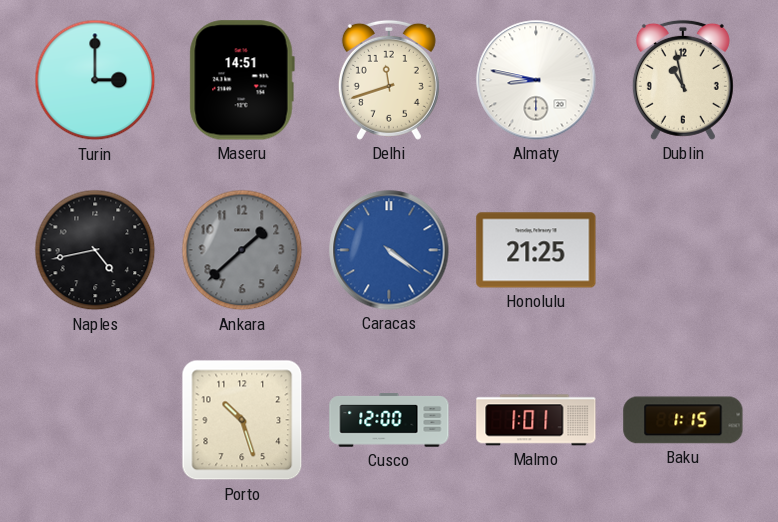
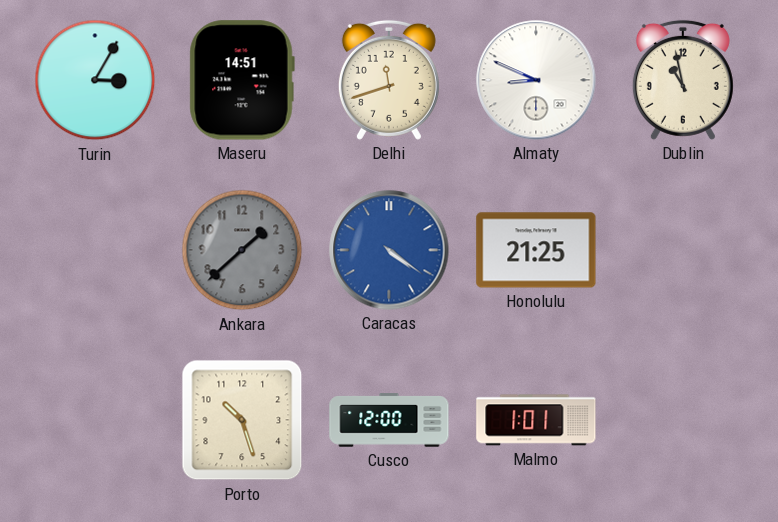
Turin: 3:00 -> 3:05 (95, 80)
Almaty: 8:47 -> 8:49 (536, 80)
Naples: 4:43 -> none (95, 250)
Baku: 1:15 -> none (683, 420)
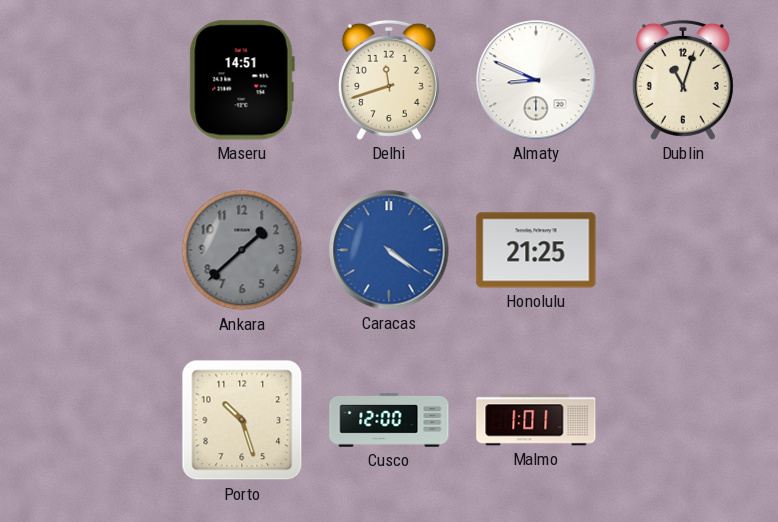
Turin: 3:05 -> none (95, 80)
Dublin: 10:58 -> 11:03 (683, 80)
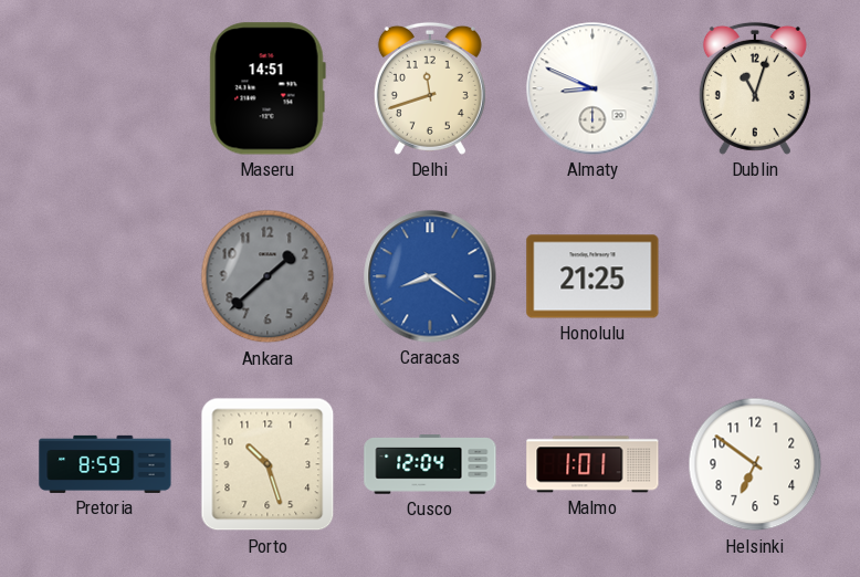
Caracas: 4:21 -> 8:21 (430, 276)
Pretoria: none -> 8:59 (105, 464)
Cusco: 12:00 -> 12:04 (430, 464)
Helsinki: none -> 6:51 (755, 464)
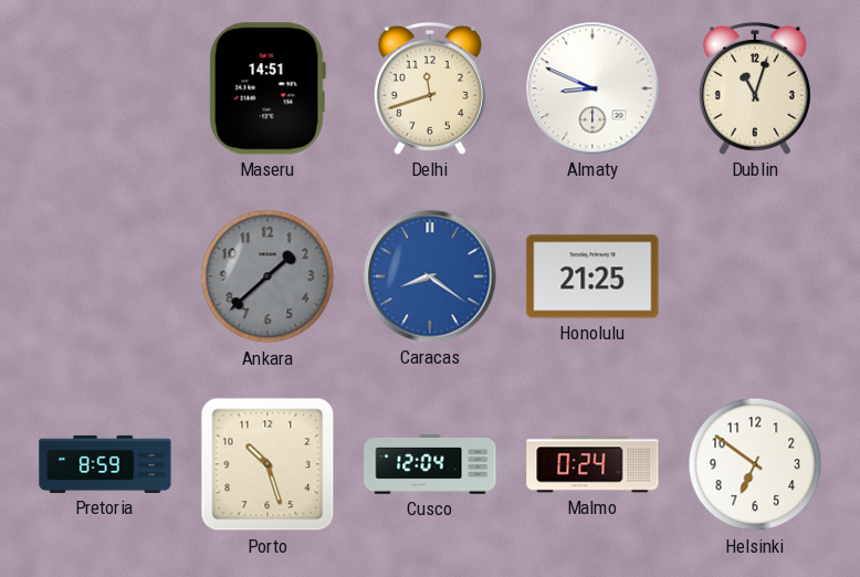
Malmo: 1:01 -> 0:24 (592, 464)
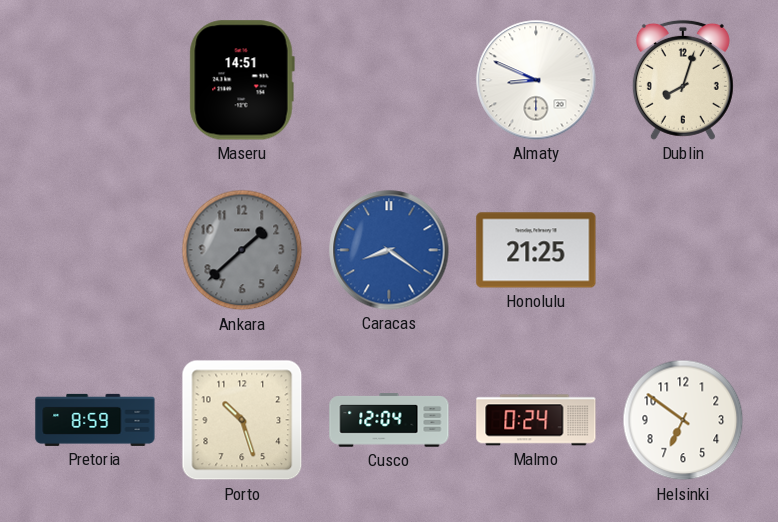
Delhi: 11:42 -> none (430, 88)
Dublin: 11:03 -> 8:03 (683, 80)
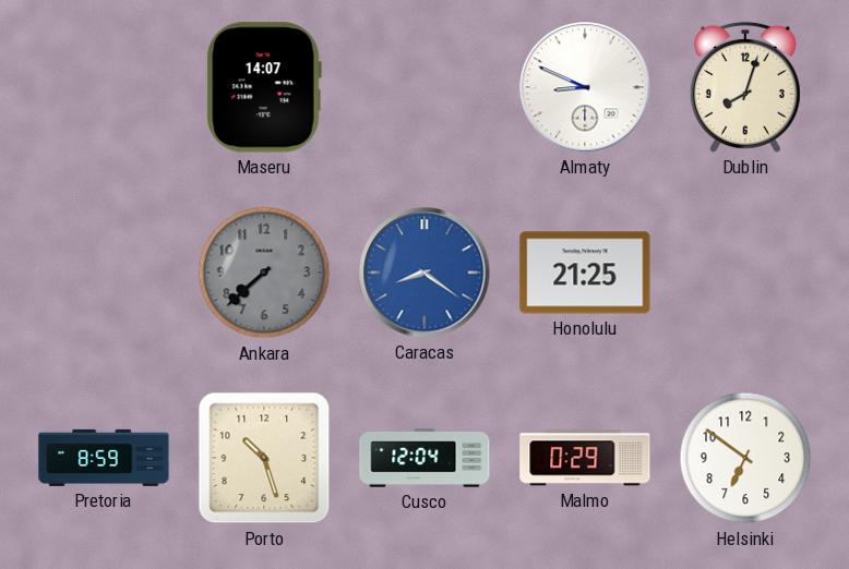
Maseru: 14:51 -> 14:07 (264, 87)
Ankara: 1:38 -> 7:38 (264, 273)
Malmo: 0:24 -> 0:29 (585, 458)
